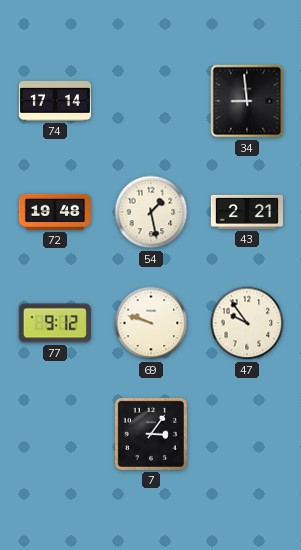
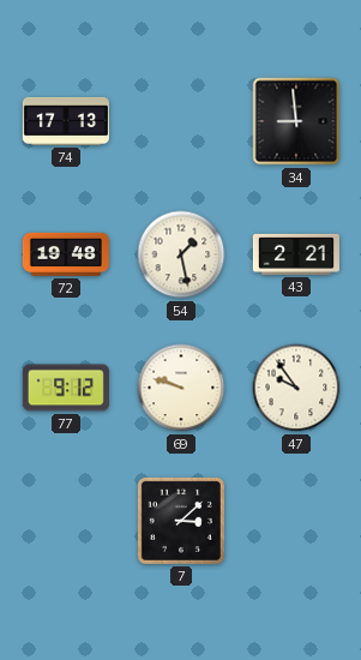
74: 17:14 -> 17:13 (66, 121)
7: 3:06 -> 3:08 (181, 521)
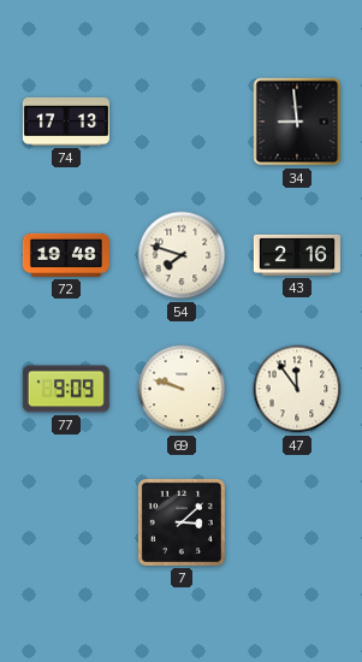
54: 1:28 -> 7:48 (182, 255)
43: 2:21 -> 2:16 (297, 255)
77: 9:12 -> 9:09 (66, 389)
47: 9:54 -> 11:54 (297, 389)
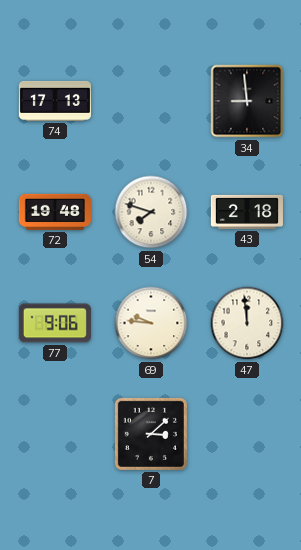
43: 2:16 -> 2:18 (247, 212)
77: 9:09 -> 9:06 (55, 323)
69: 9:48 -> 9:46 (151, 323)
47: 11:54 -> 11:59 (247, 323)
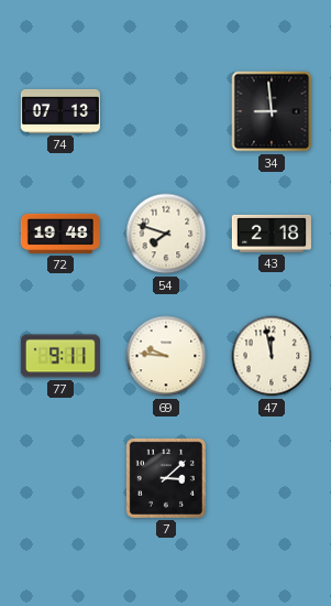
74: 17:13 -> 07:13 (60, 111)
77: 9:06 -> 9:11 (60, 356)
47: 11:59 -> 11:58 (272, 356)
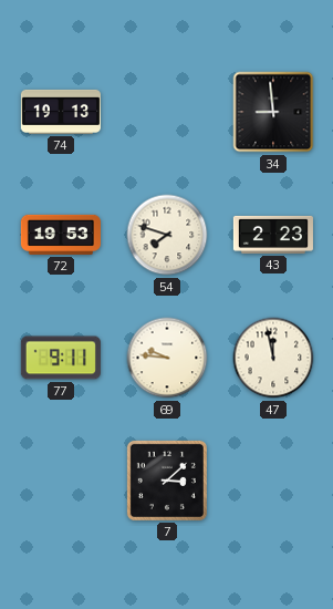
74: 07:13 -> 19:13 (61, 112)
72: 19:48 -> 19:53 (61, 235)
43: 2:18 -> 2:23 (273, 235)
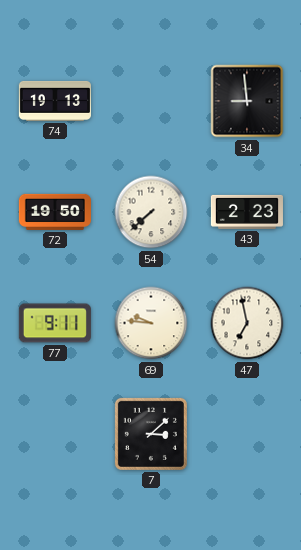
72: 19:53 -> 19:50 (55, 212)
54: 7:48 -> 7:38 (151, 212)
47: 11:58 -> 6:58 (247, 323)
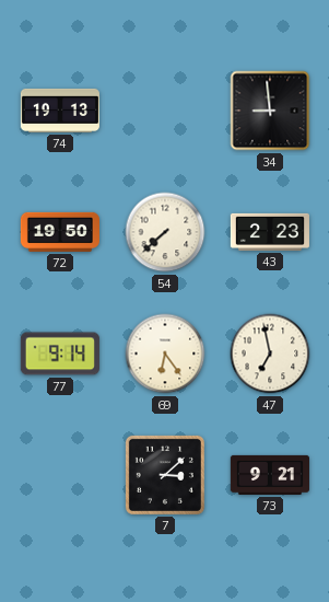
77: 9:11 -> 9:14 (60, 354)
69: 9:46 -> 6:24 (165, 354)
73: none -> 9:21 (270, 475)
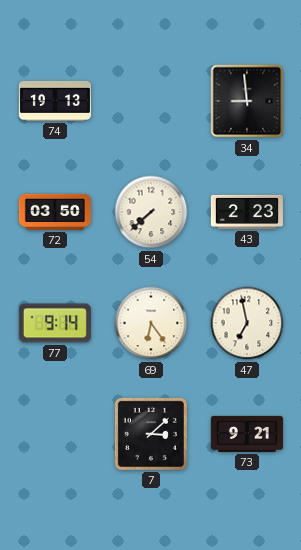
72: 19:50 -> 03:50 (55, 212)
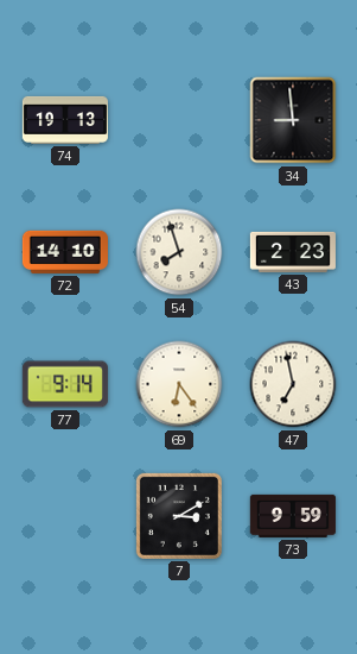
72: 03:50 -> 14:10 (65, 252)
54: 7:38 -> 7:57 (179, 252)
7: 3:08 -> 3:10 (179, 516)
73: 9:21 -> 9:59 (293, 516)
